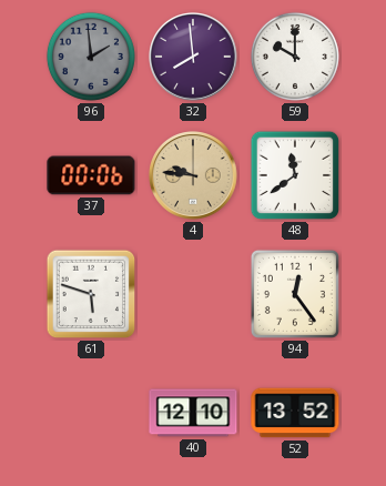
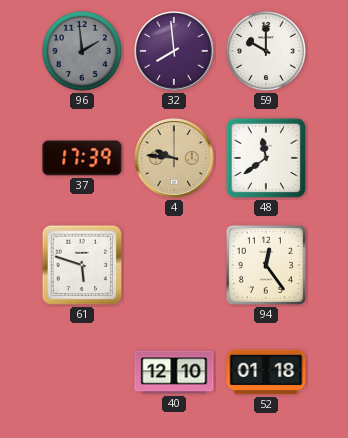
37: 00:06 -> 17:39 (82, 158)
52: 13:52 -> 01:18 (266, 372)
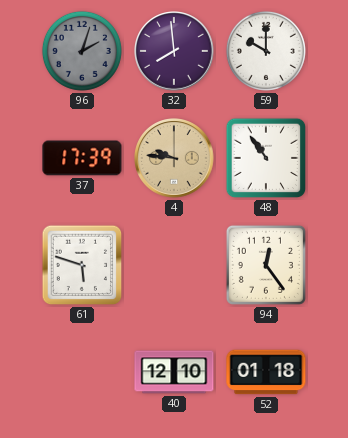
96: 1:59 -> 2:03 (82, 51)
48: 11:39 -> 10:54 (266, 158)
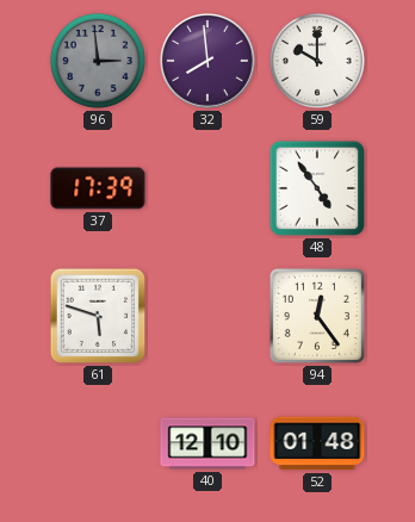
96: 2:03 -> 2:59 (98, 61)
4: 9:46 -> none (174, 158)
48: 10:54 -> 4:54 (317, 188)
52: 01:18 -> 01:48 (317, 443)
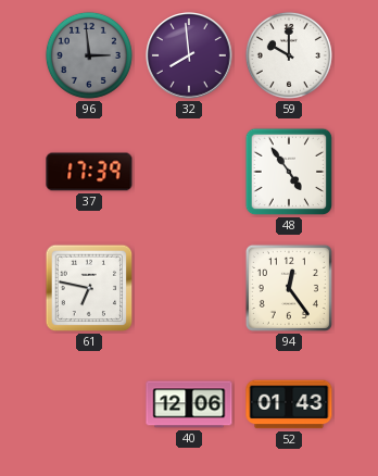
61: 5:48 -> 6:47 (89, 288)
40: 12:10 -> 12:06 (189, 404)
52: 01:48 -> 01:43 (289, 404)
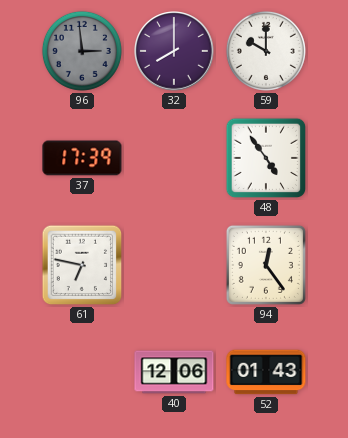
32: 7:59 -> 8:00 (174, 51)
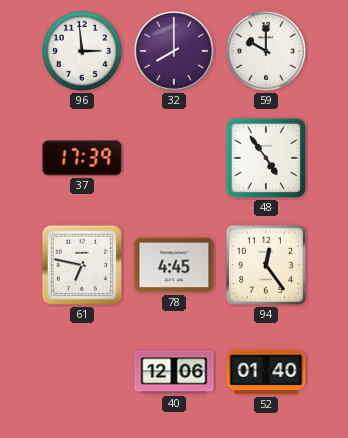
96 dial: grey -> white (82, 51)
78: none -> 4:45 (174, 265)
52: 01:43 -> 01:40 (266, 372)
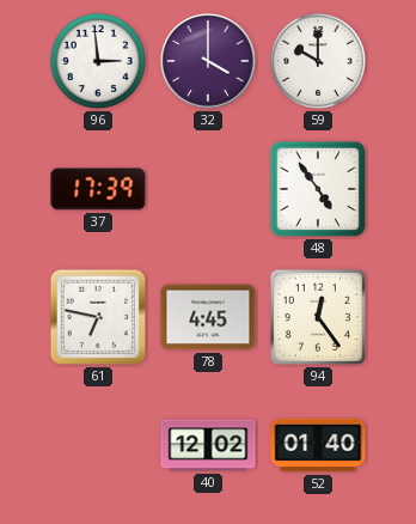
32: 8:00 -> 4:00 (208, 61)
40: 12:06 -> 12:02 (208, 445)
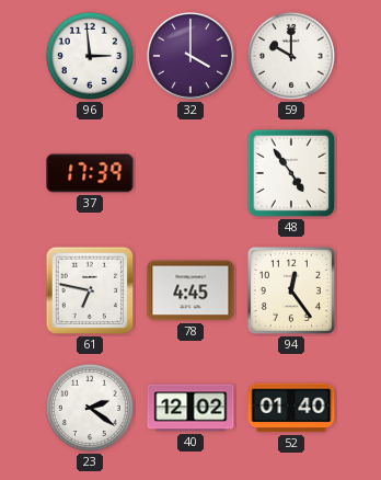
23: none -> 2:21 (90, 408)
